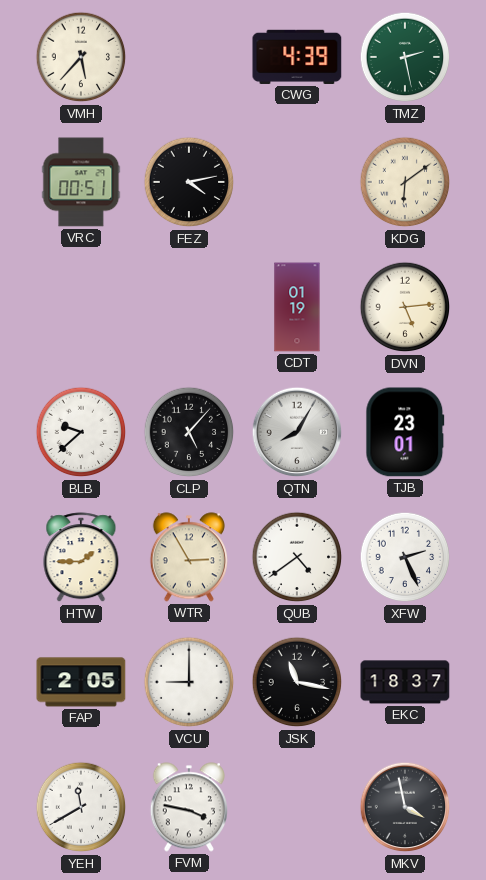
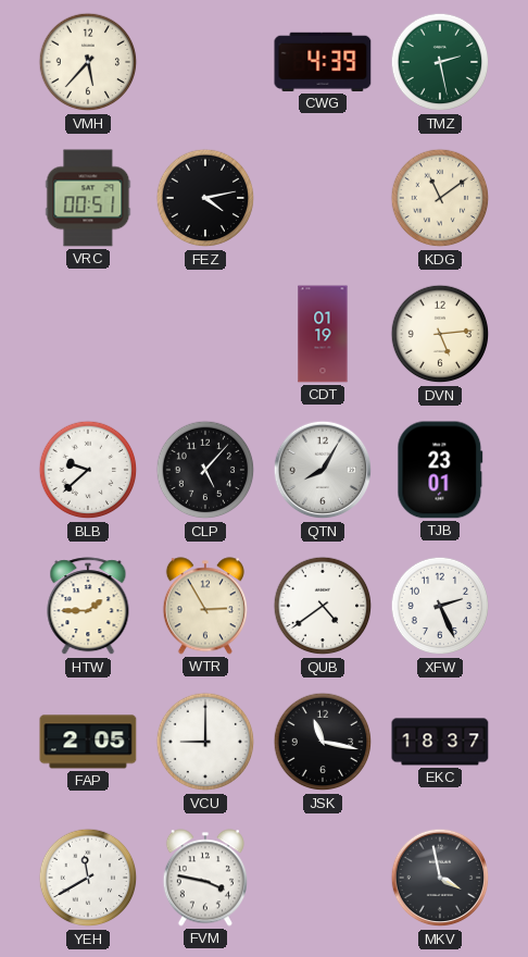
KDG: 6:09 -> 11:09 (440, 198)
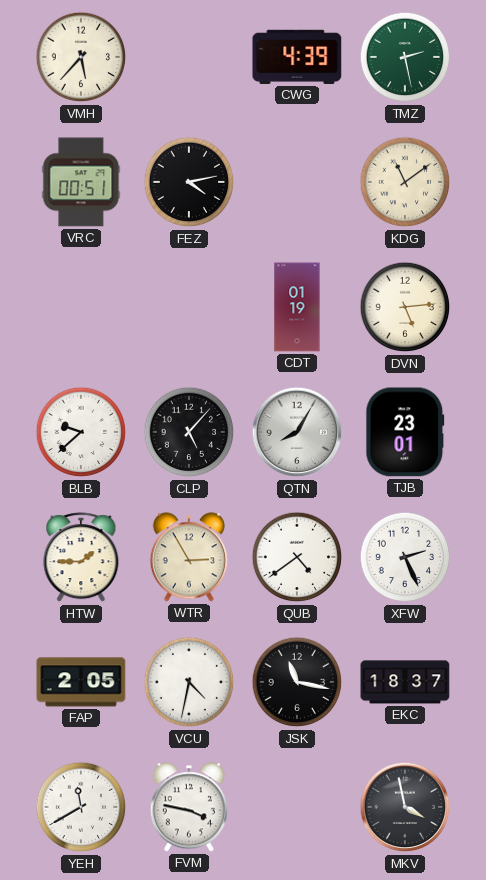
VCU: 9:00 -> 4:32 (189, 682)
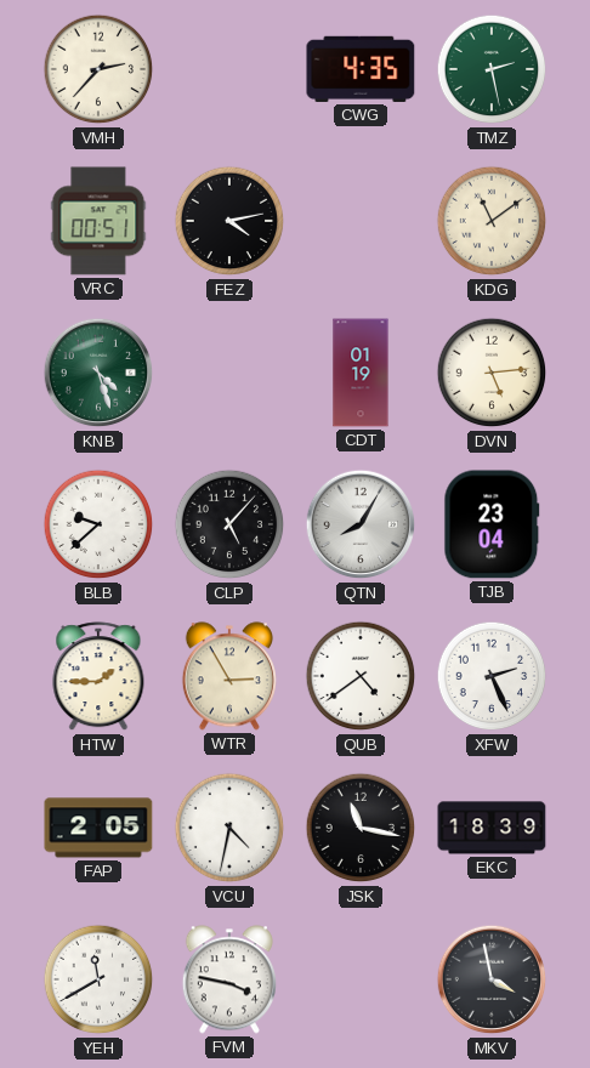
VMH: 5:37 -> 2:37 (98, 69)
CWG: 4:39 -> 4:35 (361, 69)
KNB: none -> 4:27 (98, 373)
TJB: 23:01 -> 23:04 (492, 524)
EKC: 18:37 -> 18:39 (492, 828)
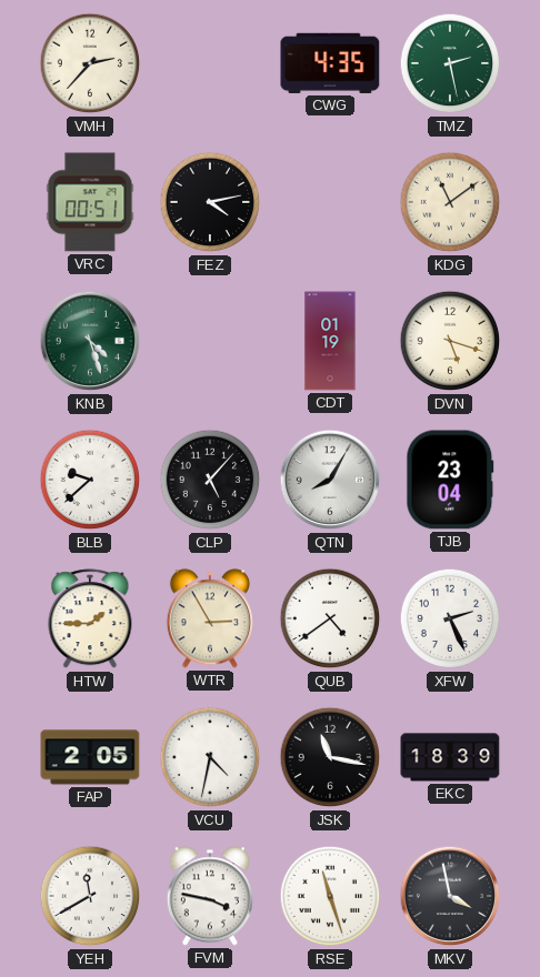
DVN: 5:14 -> 5:18 (450, 341)
RSE: none -> 11:27 (330, 896)
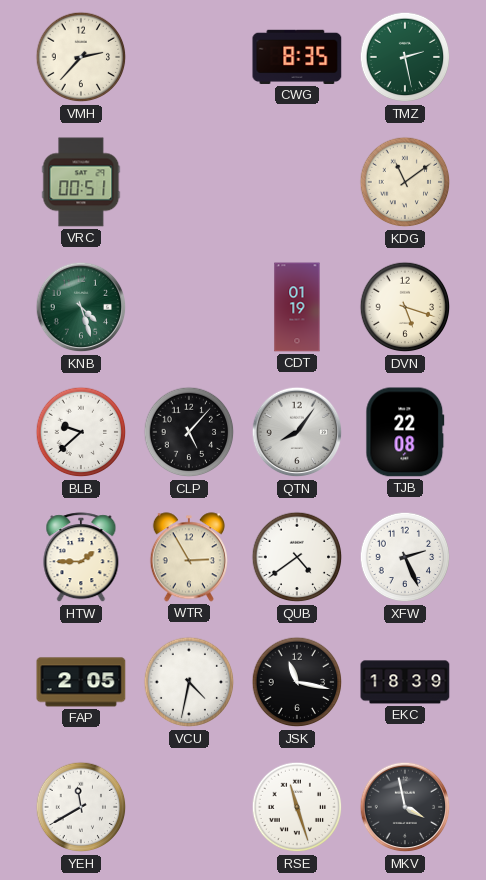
CWG: 4:35 -> 8:35 (297, 57)
FEZ: 4:13 -> none (210, 202)
QTN: 8:05 -> 8:06 (297, 432)
TJB: 23:04 -> 22:08 (405, 432)
FVM: 3:47 -> none (210, 896)
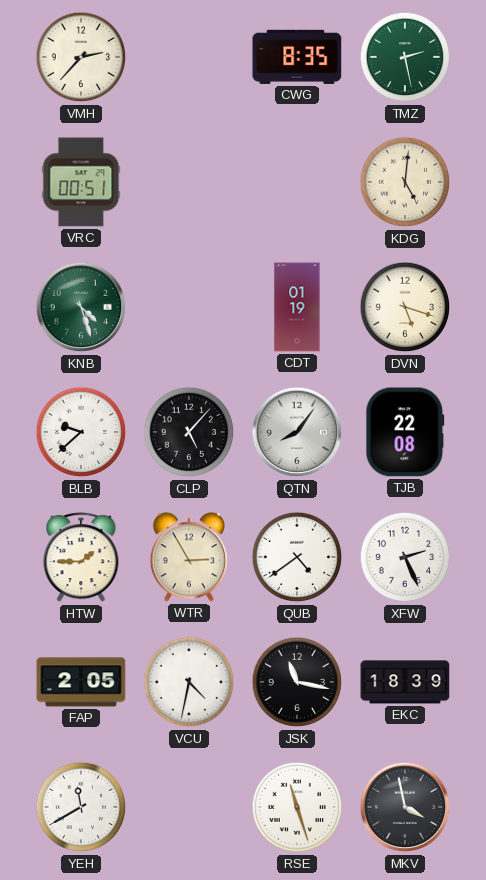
KDG: 11:09 -> 5:01 (405, 182)
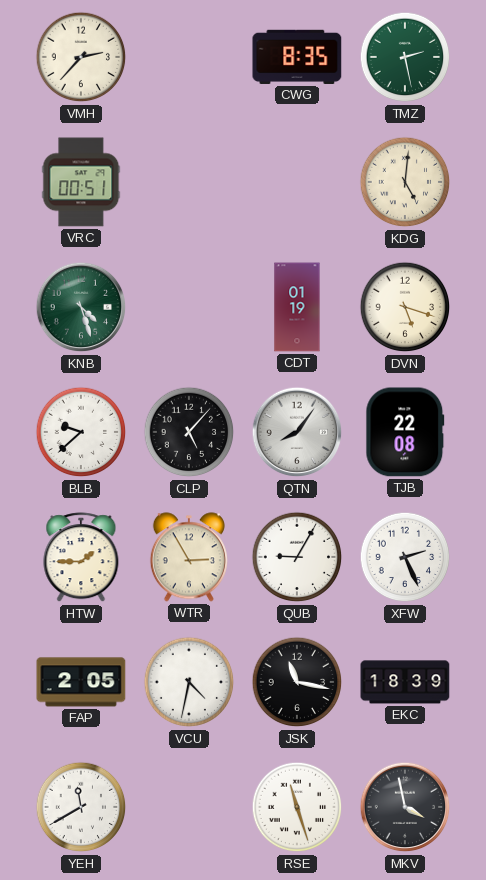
QUB: 4:39 -> 9:05 (297, 557)
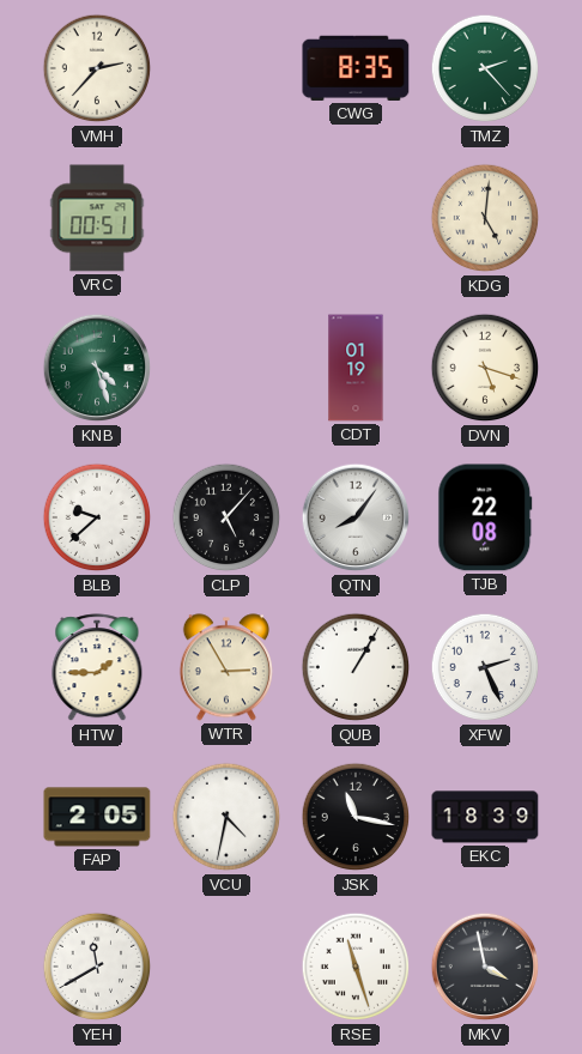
TMZ: 2:28 -> 2:23 (485, 68)
QUB: 9:05 -> 1:05 (356, 667)
